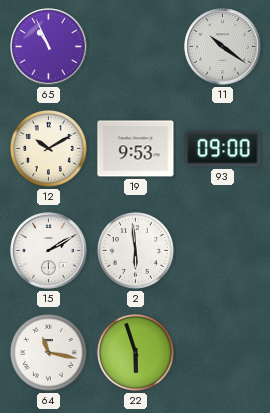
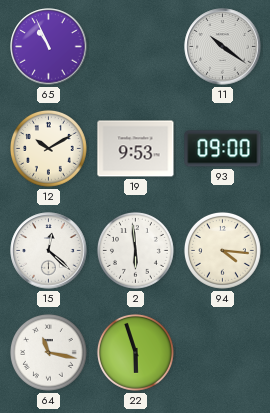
15: 2:10 -> 12:22 (49, 251)
94: none -> 4:16 (222, 250)
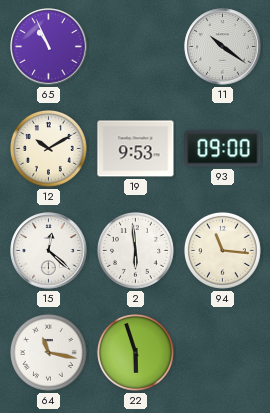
94: 4:16 -> 11:16 (222, 250)
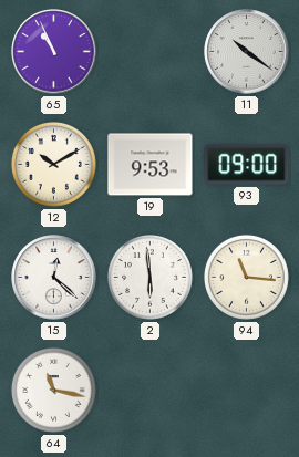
22: 5:57 -> none (135, 352)
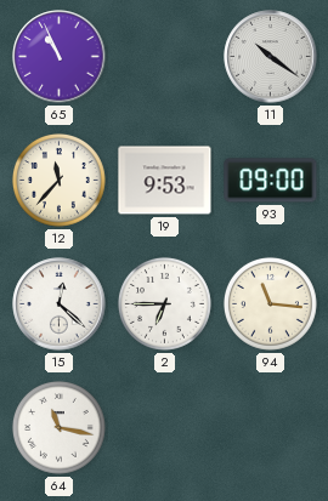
12: 10:10 -> 11:37 (58, 180)
2: 5:59 -> 6:45 (164, 303)
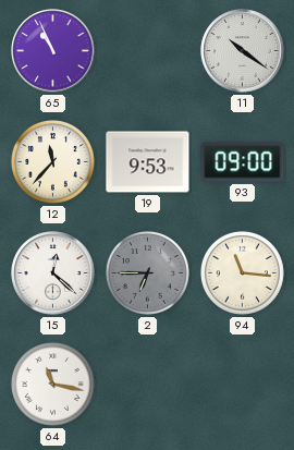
2 dial: white -> grey (147, 272)
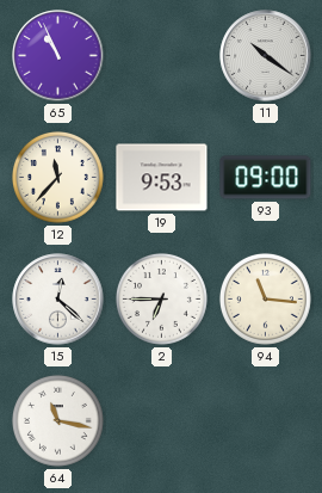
2 dial: grey -> white (161, 298)
